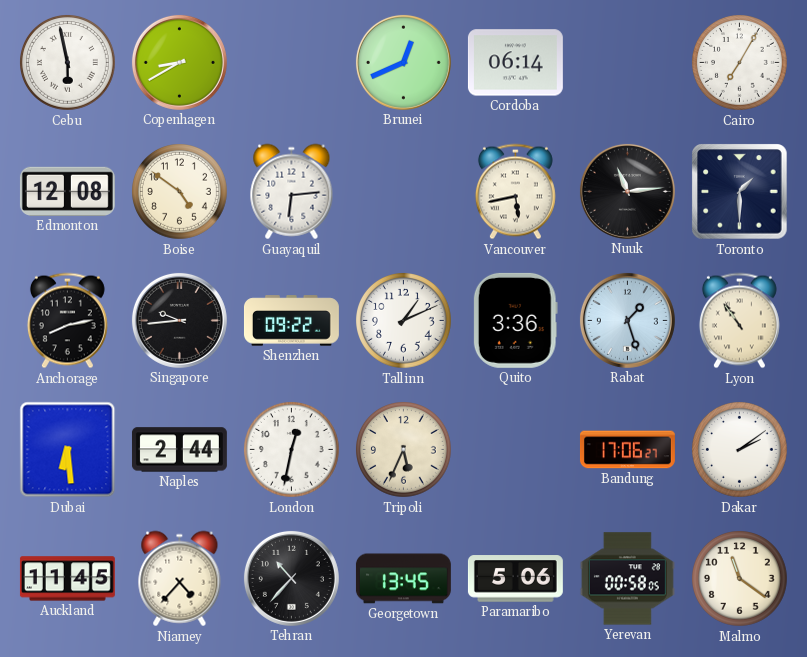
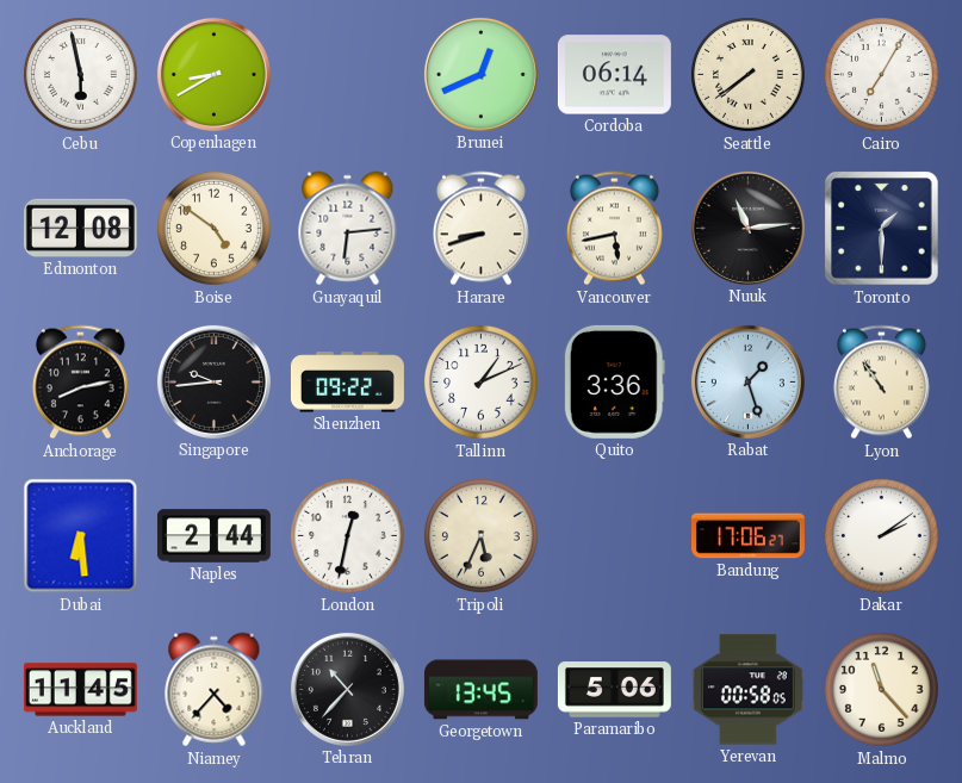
Seattle: none -> 7:39 (749, 75)
Harare: none -> 8:42 (480, 229)
Malmo: 11:21 -> 11:23 (882, 690)
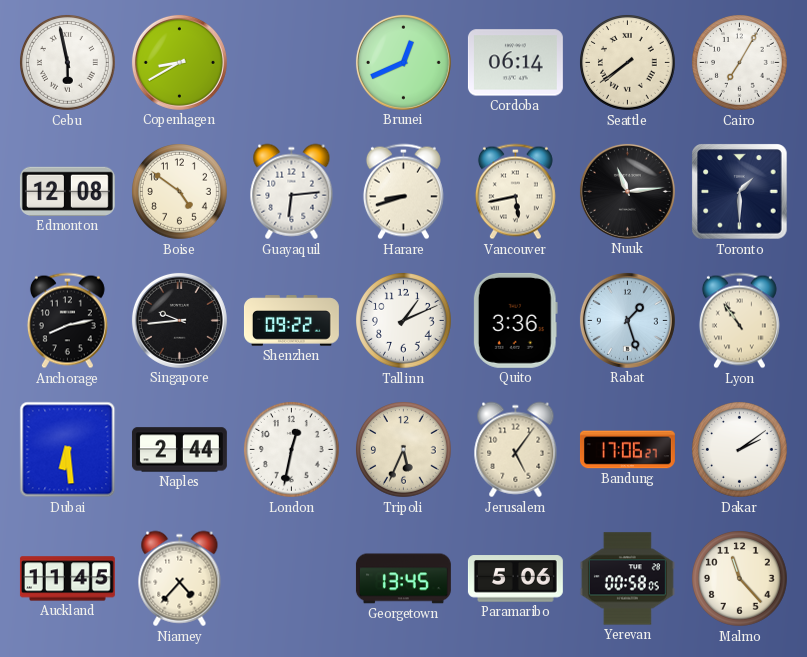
Jerusalem: none -> 5:06 (516, 450)
Tehran: 10:37 -> none (347, 689)
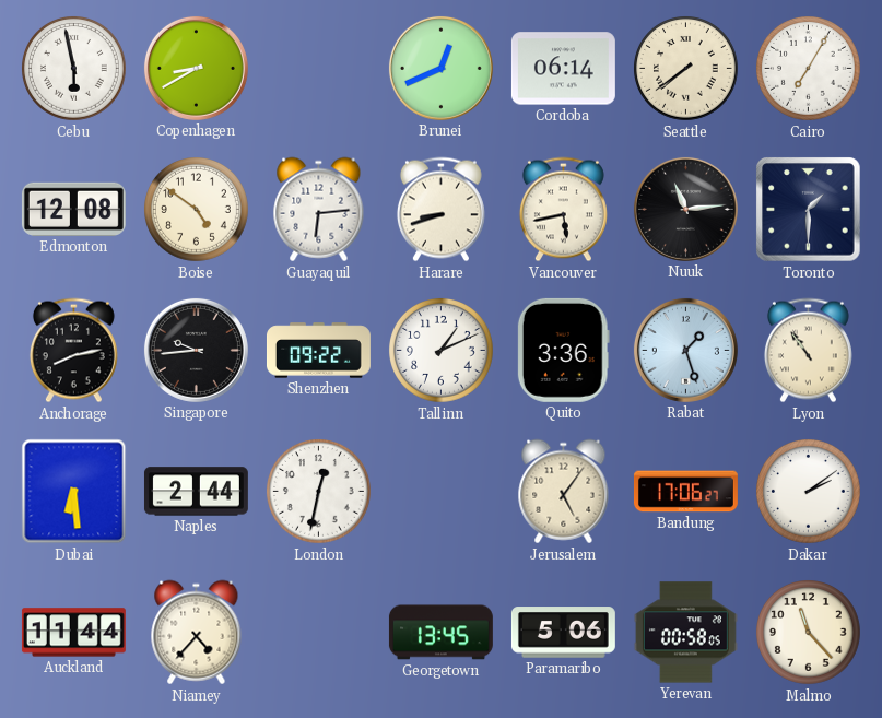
Tripoli: 5:34 -> none (404, 450)
Auckland: 11:45 -> 11:44 (73, 633)
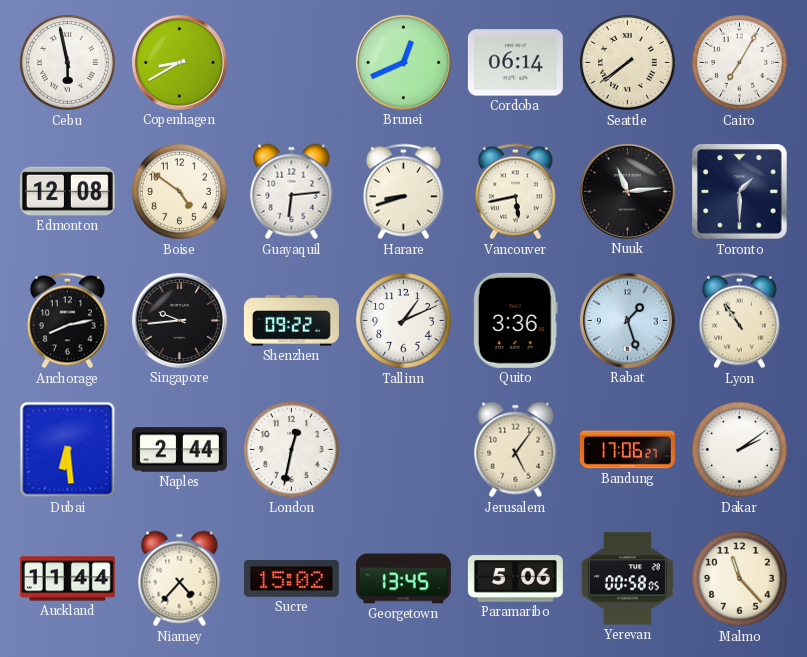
Sucre: none -> 15:02 (291, 578)
